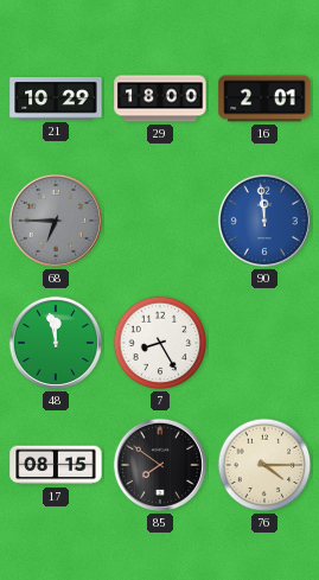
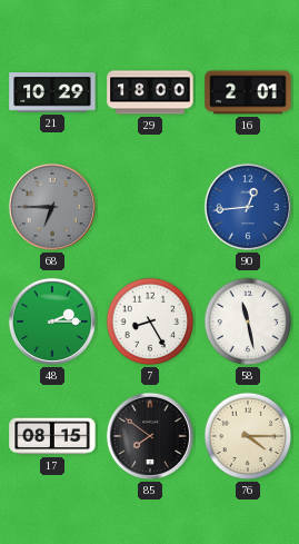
90: 11:59 -> 12:44 (248, 207)
48: 11:58 -> 2:15 (52, 322)
58: none -> 11:28 (248, 322)
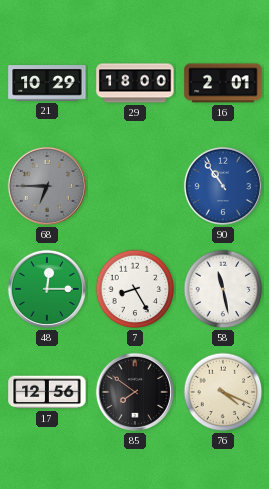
90: 12:44 -> 10:54 (223, 186)
48: 2:15 -> 12:15 (47, 289)
17: 08:15 -> 12:56 (47, 392)
76: 4:15 -> 4:19 (223, 392)
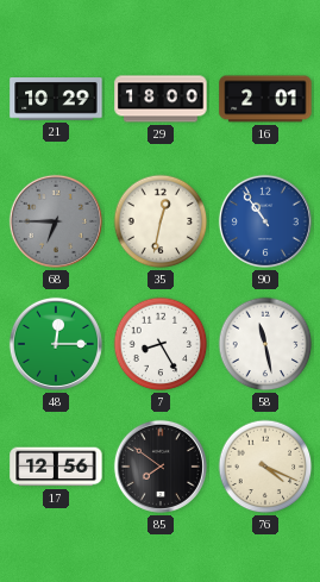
35: none -> 12:32 (161, 221)
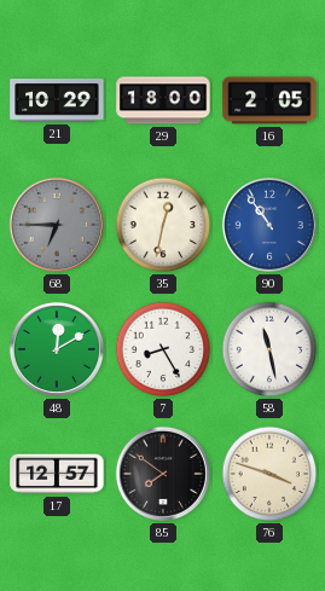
16: 2:01 -> 2:05 (269, 100)
48: 12:15 -> 12:10 (57, 349)
17: 12:56 -> 12:57 (57, 474)
76: 4:19 -> 3:48 (269, 474)
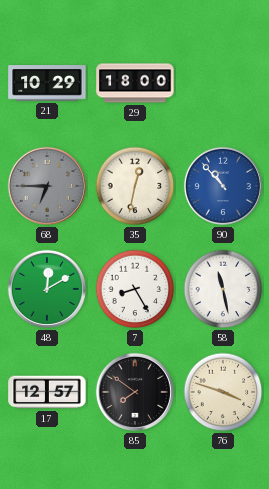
16: 2:05 -> none (269, 100)
90: 10:54 -> 10:53 (223, 186)
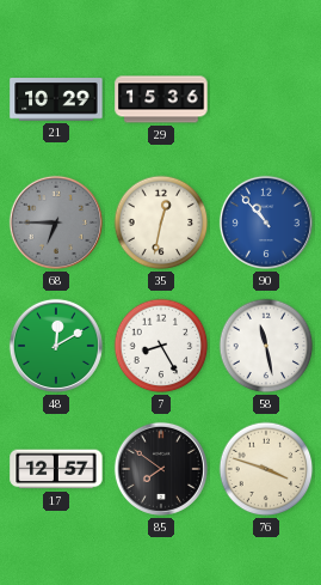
29: 18:00 -> 15:36 (161, 99)
